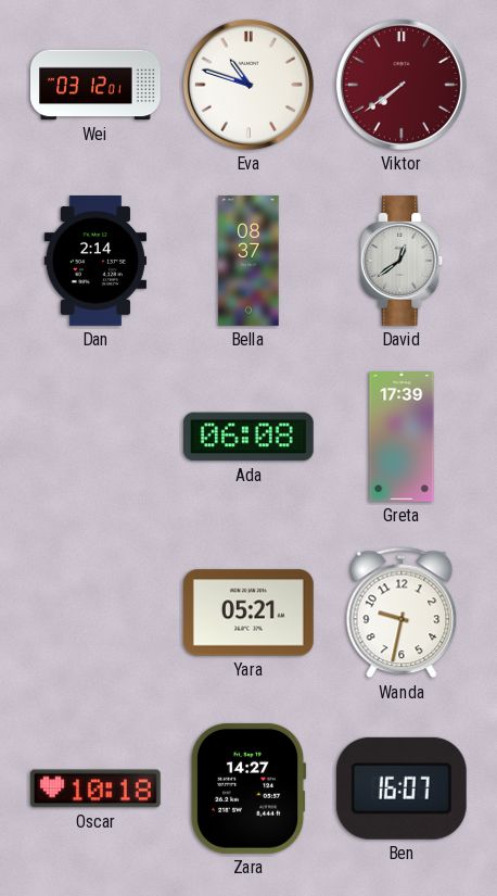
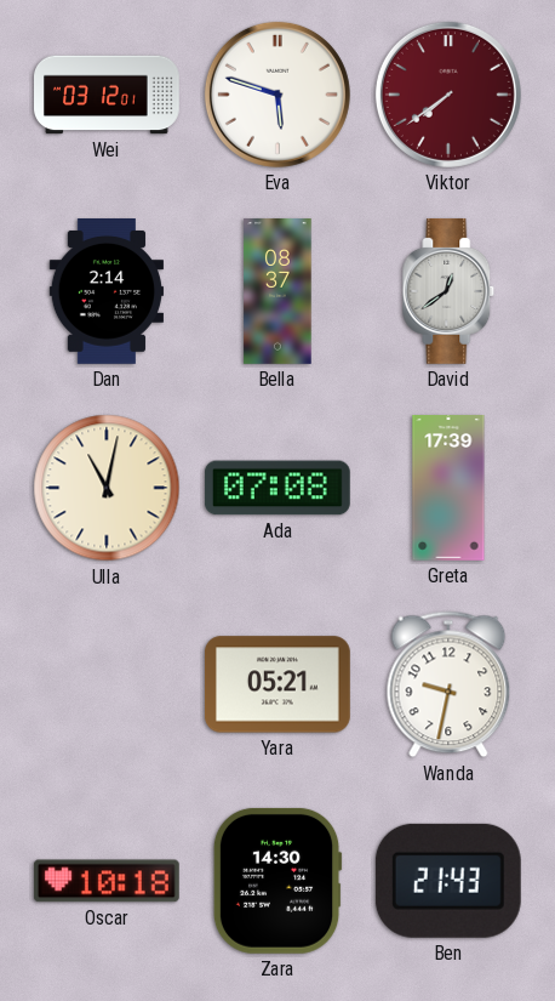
Eva: 10:48 -> 5:48 (277, 95)
Ulla: none -> 11:02 (107, 488)
Ada: 06:08 -> 07:08 (277, 488)
Zara: 14:27 -> 14:30 (277, 881)
Ben: 16:07 -> 21:43 (448, 881)
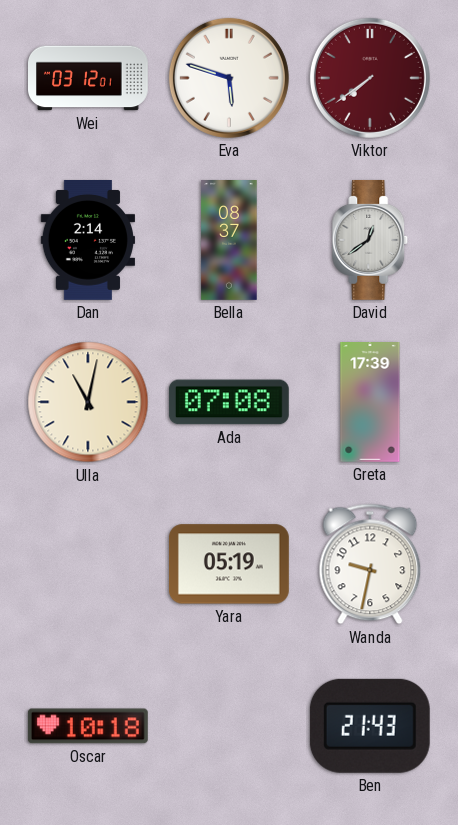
Yara: 05:21 -> 05:19 (229, 564)
Zara: 14:30 -> none (277, 881)
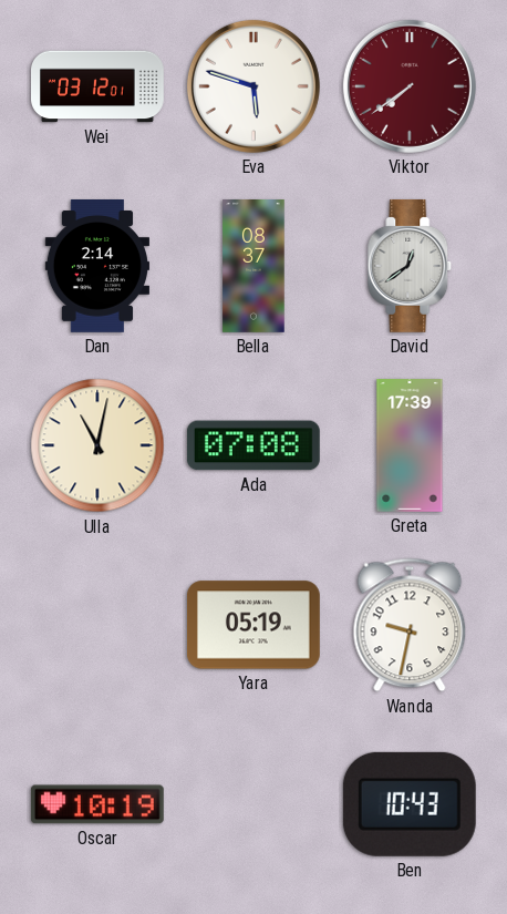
Oscar: 10:18 -> 10:19 (97, 804)
Ben: 21:43 -> 10:43 (410, 804)
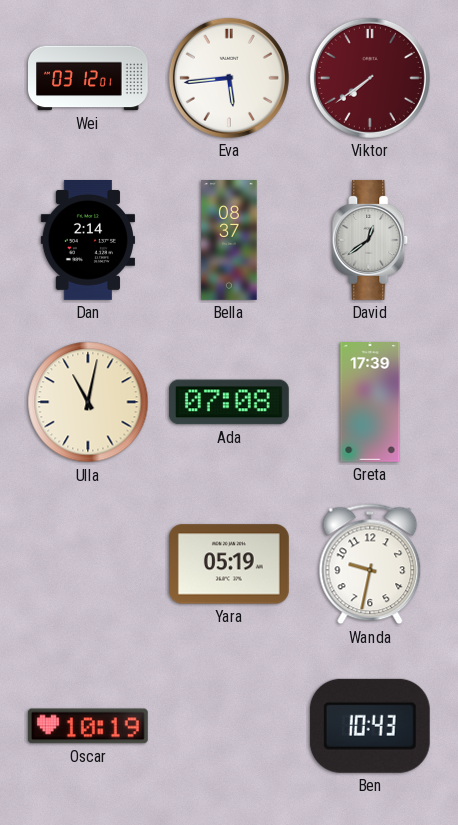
Eva: 5:48 -> 5:44 (229, 78)
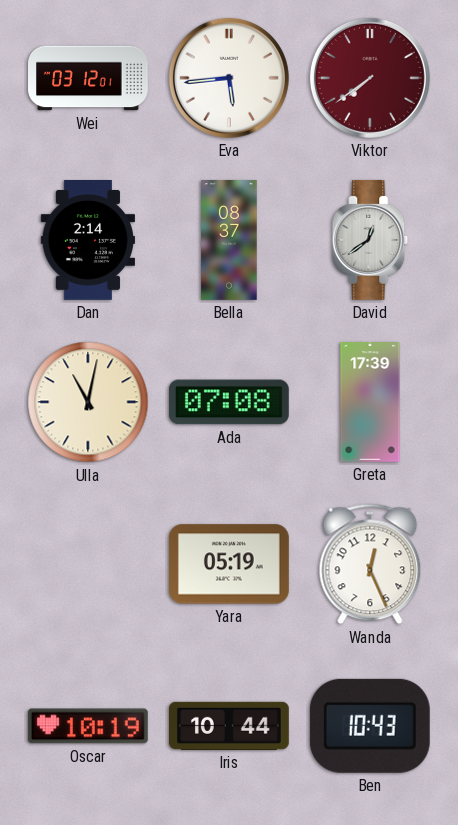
Wanda: 9:32 -> 12:26 (370, 564)
Iris: none -> 10:44 (229, 726)
